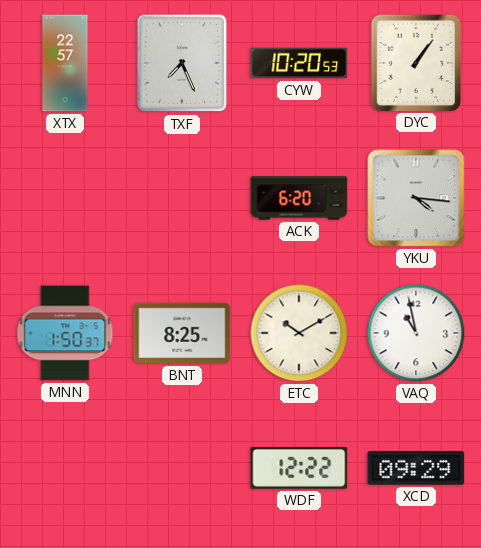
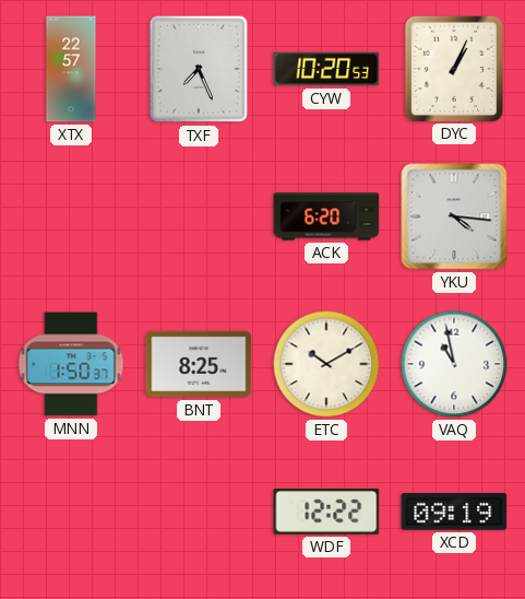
DYC: 1:06 -> 1:04 (453, 68)
XCD: 09:29 -> 09:19 (454, 513)
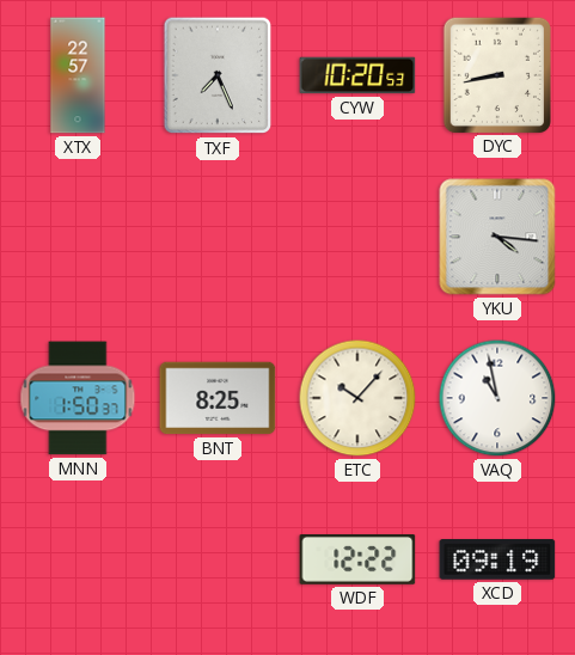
DYC: 1:04 -> 8:43 (496, 74)
ACK: 6:20 -> none (326, 216)
ETC: 10:10 -> 10:07 (357, 398)
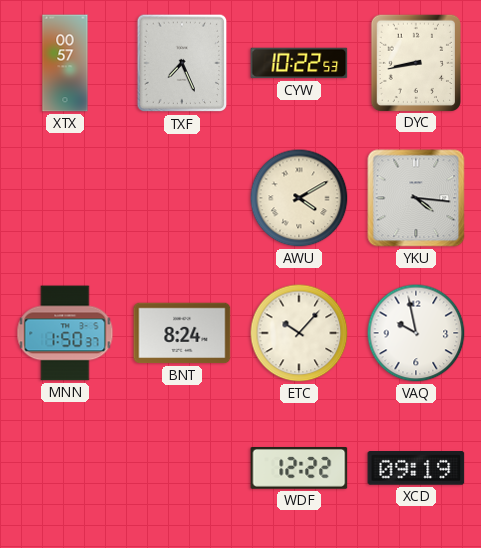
XTX: 22:57 -> 00:57 (65, 63)
CYW: 10:20 -> 10:22 (299, 63)
AWU: none -> 4:10 (299, 198)
BNT: 8:25 -> 8:24 (182, 333)
VAQ: 10:58 -> 9:58 (416, 333)
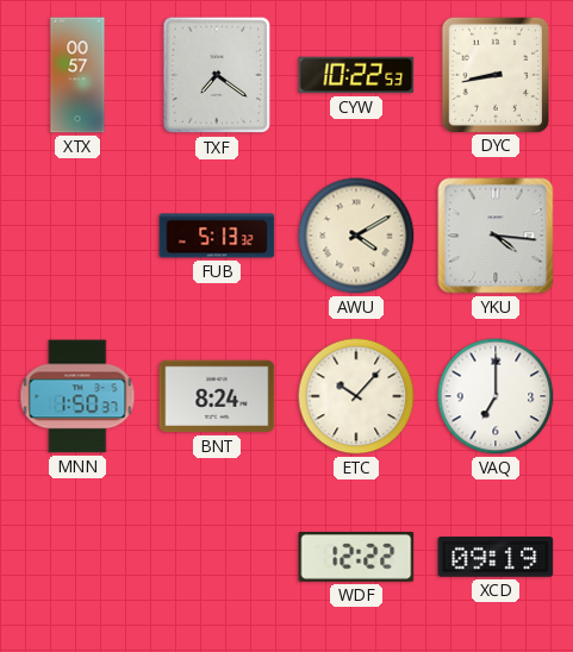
TXF: 7:26 -> 7:21 (217, 75)
FUB: none -> 5:13 (217, 236)
VAQ: 9:58 -> 7:00 (496, 396)
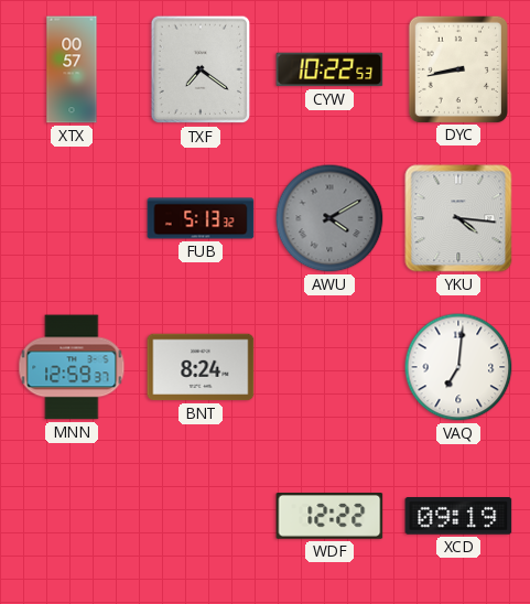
AWU dial: cream -> grey (329, 218)
MNN: 1:50 -> 12:59 (72, 367)
ETC: 10:07 -> none (356, 396)
VAQ: 7:00 -> 7:01 (458, 367)
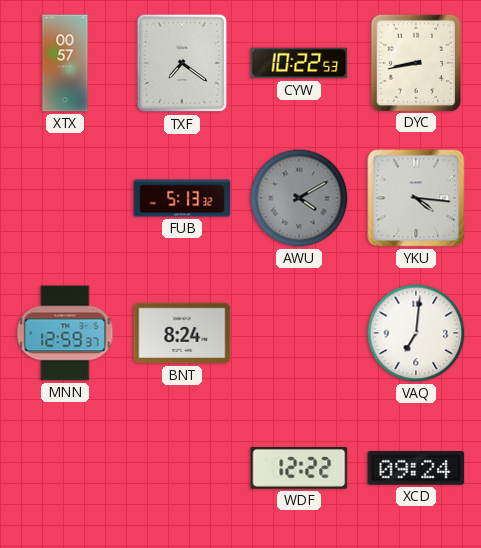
XCD: 09:19 -> 09:24 (416, 469)
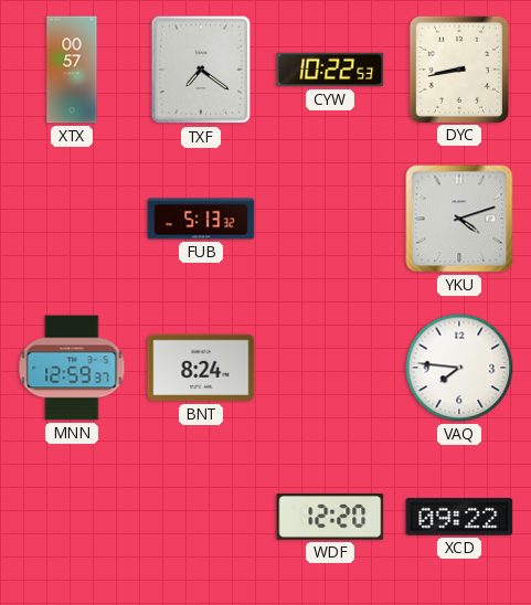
AWU: 4:10 -> none (299, 198)
YKU: 4:16 -> 4:12 (459, 219)
VAQ: 7:01 -> 7:46 (459, 368)
WDF: 12:22 -> 12:20 (330, 518)
XCD: 09:24 -> 09:22 (459, 518)
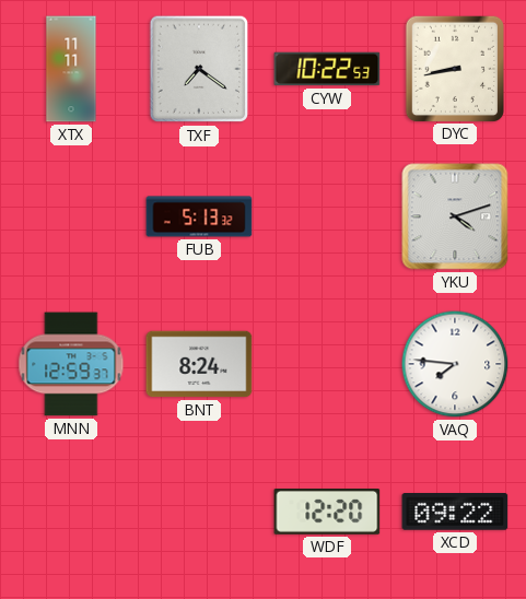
XTX: 00:57 -> 11:11 (71, 69)
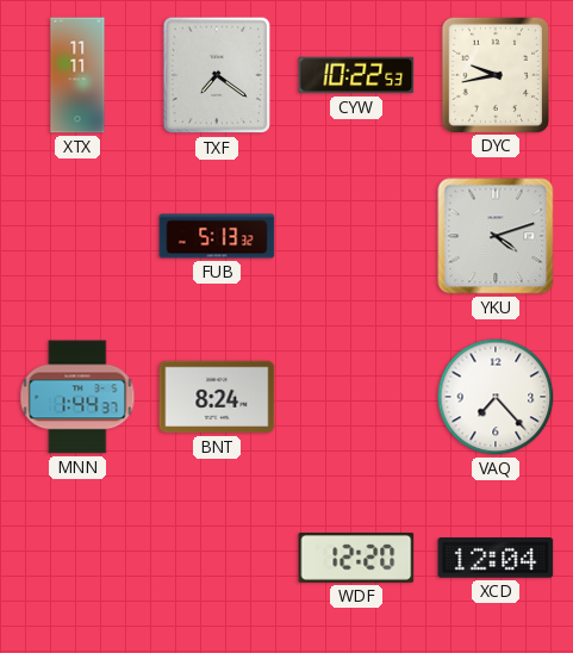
DYC: 8:43 -> 9:43 (494, 74)
MNN: 12:59 -> 1:44 (77, 397)
VAQ: 7:46 -> 7:23 (496, 397)
XCD: 09:22 -> 12:04 (496, 559)
